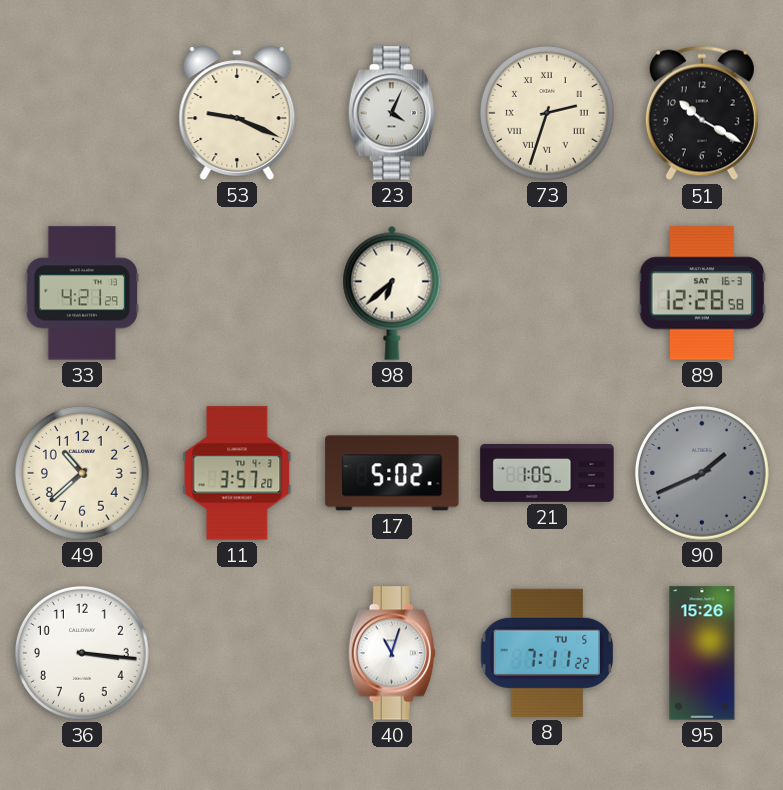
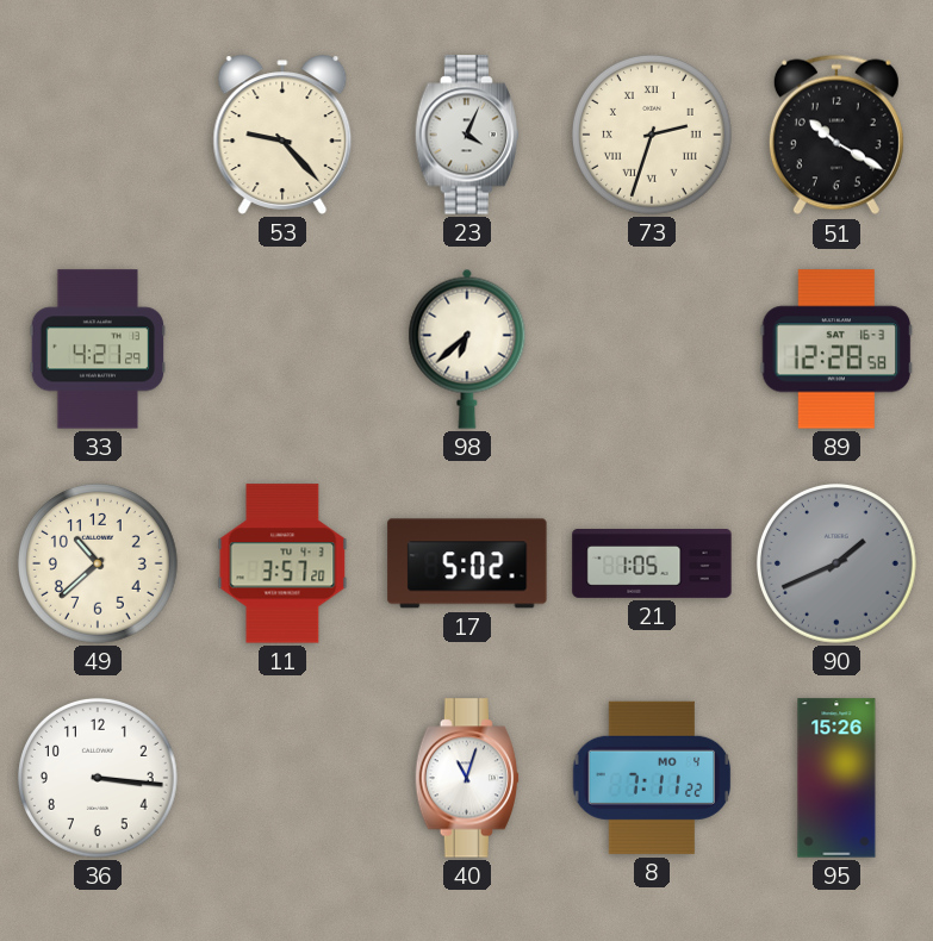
53: 9:19 -> 9:23 (282, 135)
8 date: TU 5 -> MO 4 (652, 778)
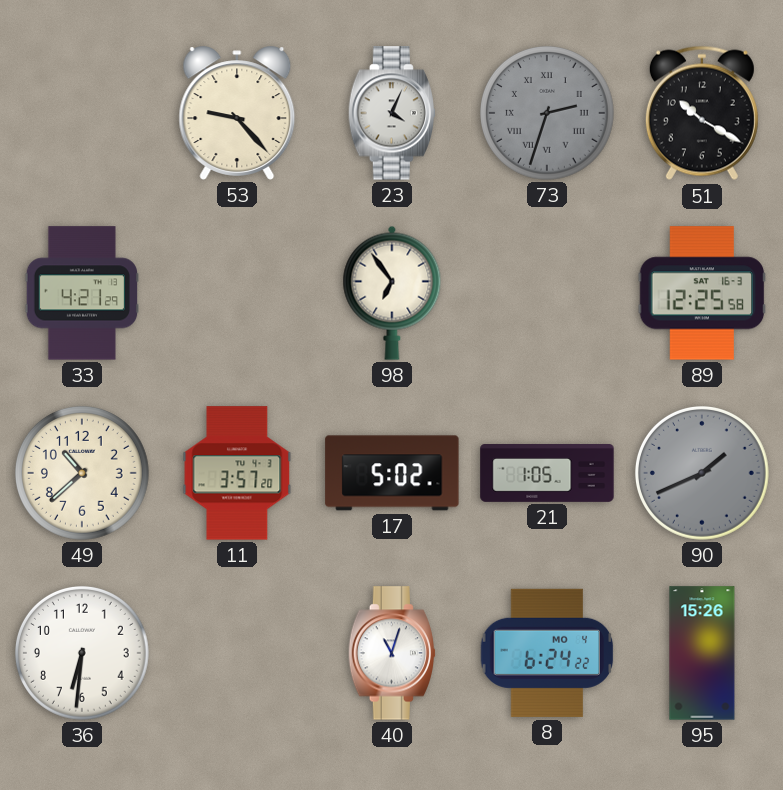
73 dial: cream -> grey (547, 113)
98: 6:38 -> 6:54 (392, 293)
89: 12:28 -> 12:25 (702, 293)
36: 3:16 -> 6:31 (82, 653)
8: 7:11 -> 6:24 (547, 653)
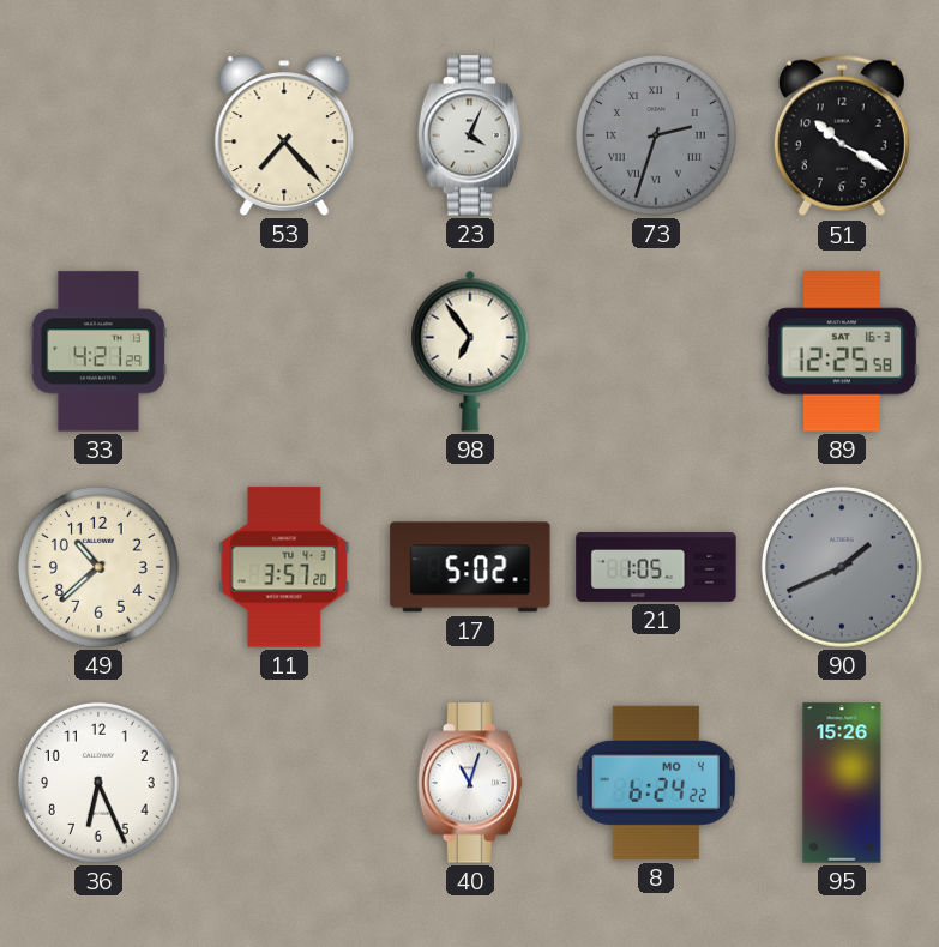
53: 9:23 -> 7:23 (284, 135)
36: 6:31 -> 6:26 (98, 783)
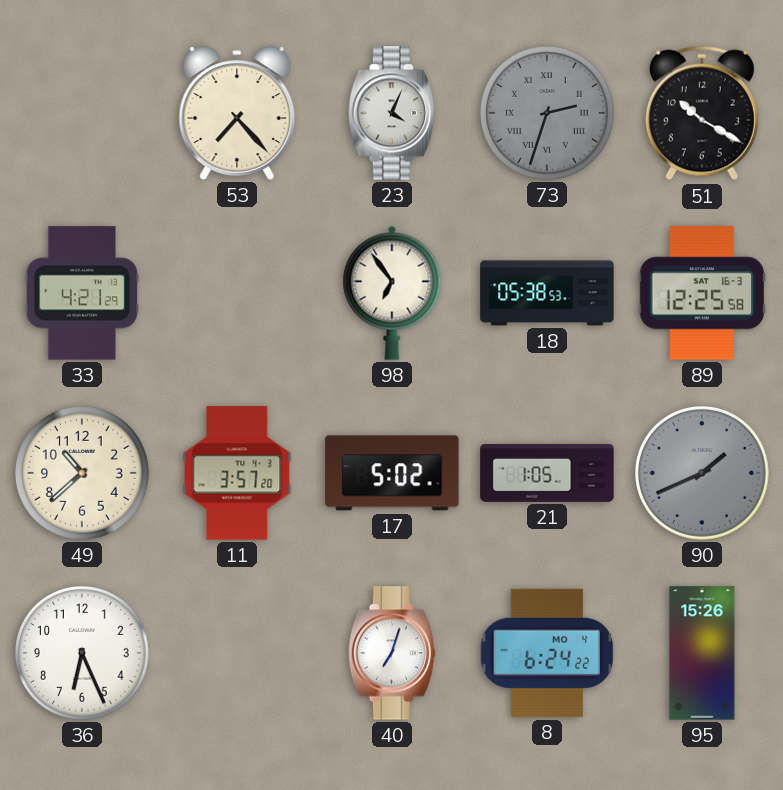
18: none -> 05:38 (547, 293)
40: 11:03 -> 7:03 (391, 653)
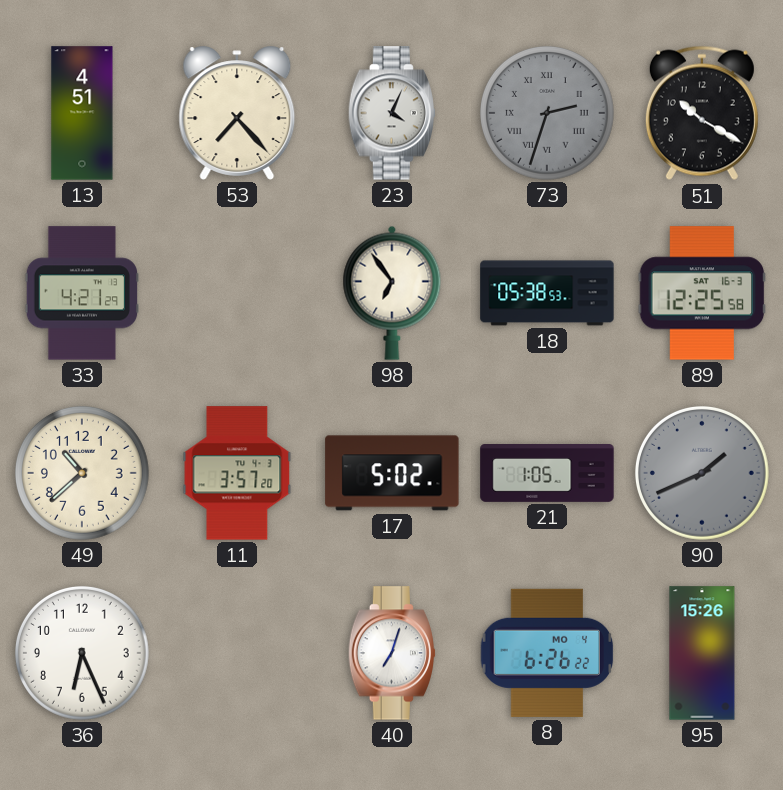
13: none -> 4:51 (82, 113)
8: 6:24 -> 6:26 (547, 653)
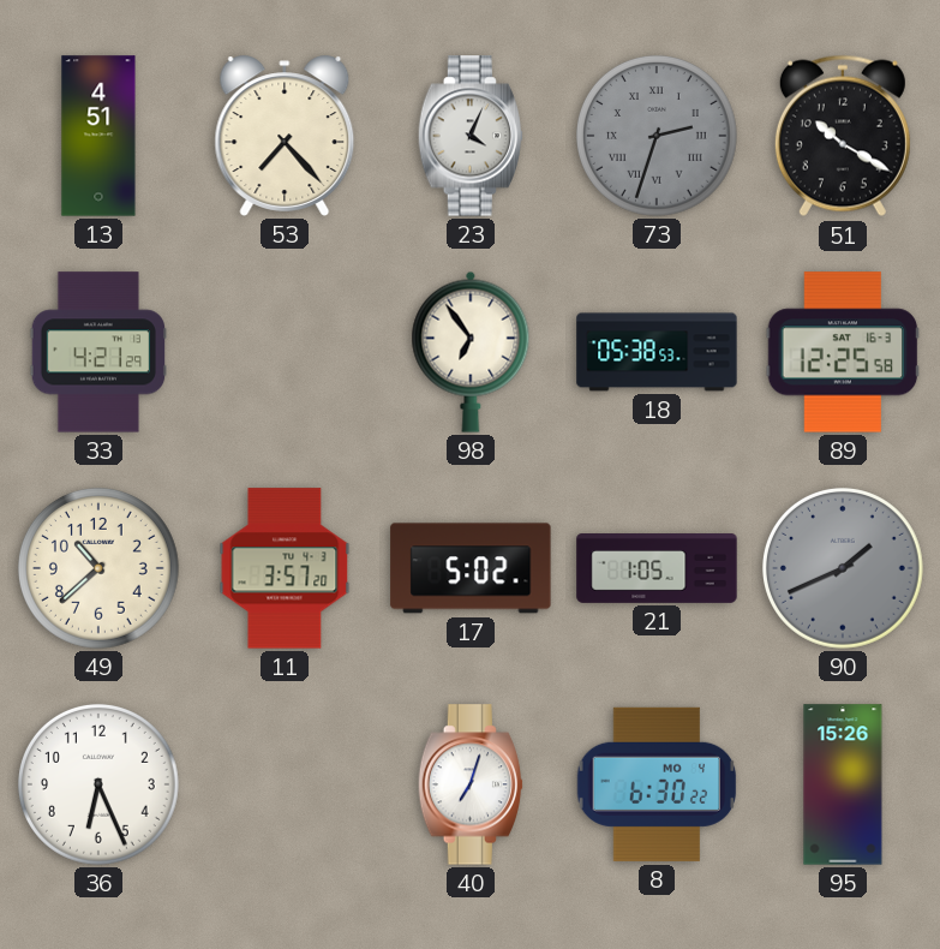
8: 6:26 -> 6:30 (657, 784)
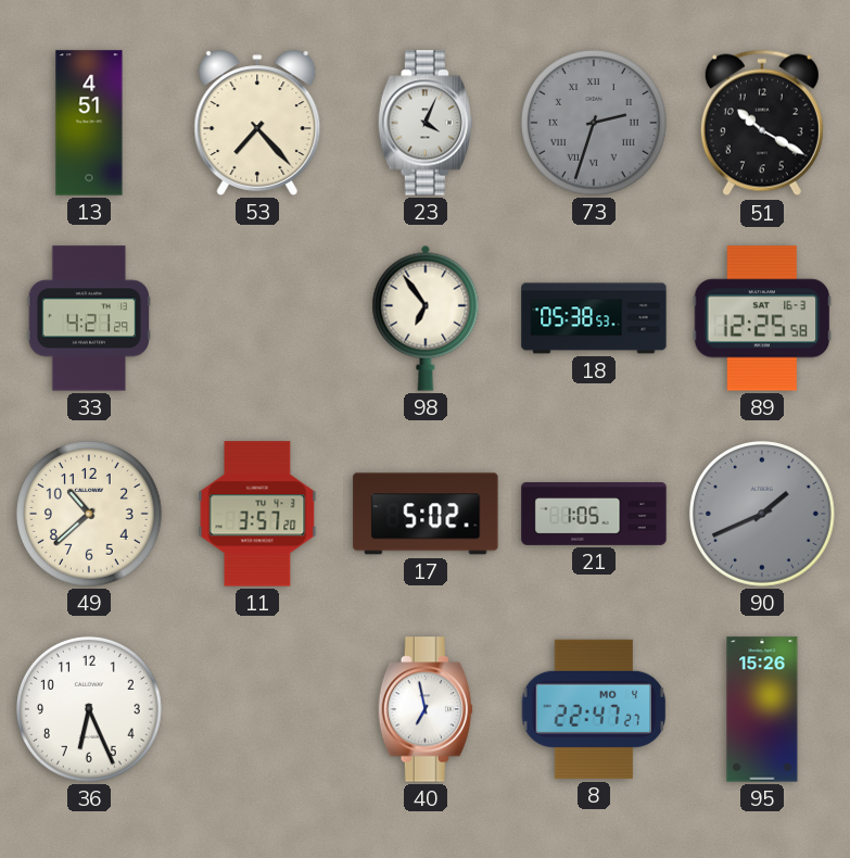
40: 7:03 -> 6:58 (424, 709)
8: 6:30 -> 22:47 (594, 709)
